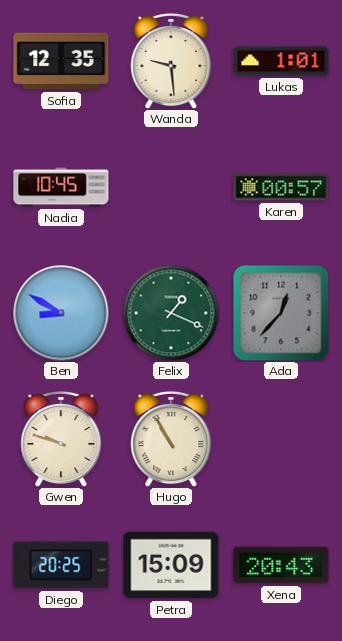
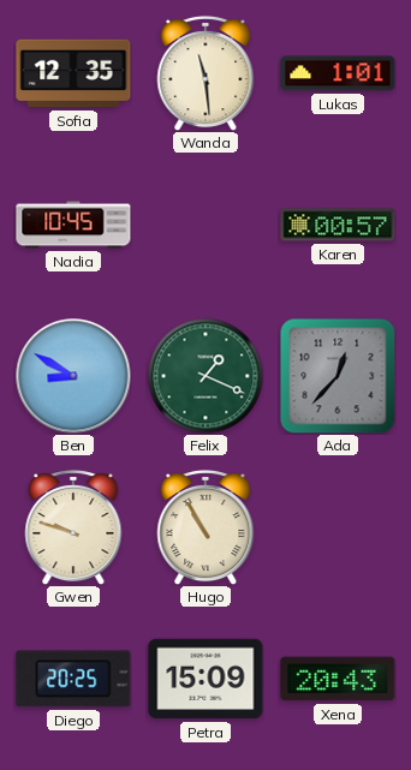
Wanda: 9:29 -> 11:29 (205, 73)
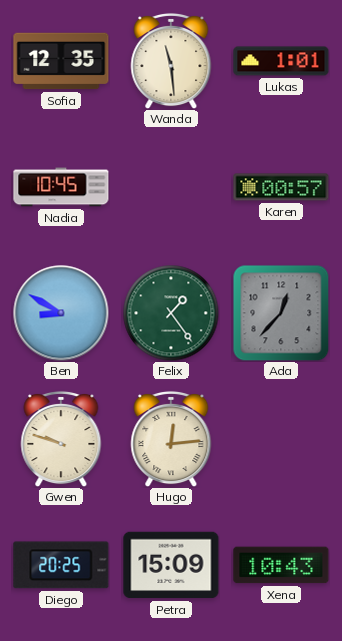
Felix: 1:19 -> 1:24 (171, 313)
Hugo: 10:55 -> 12:14 (171, 439)
Xena: 20:43 -> 10:43 (281, 565)
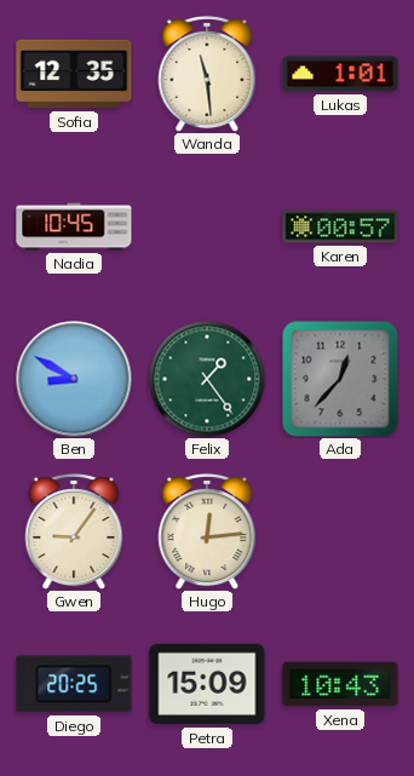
Gwen: 9:48 -> 9:06 (74, 531)
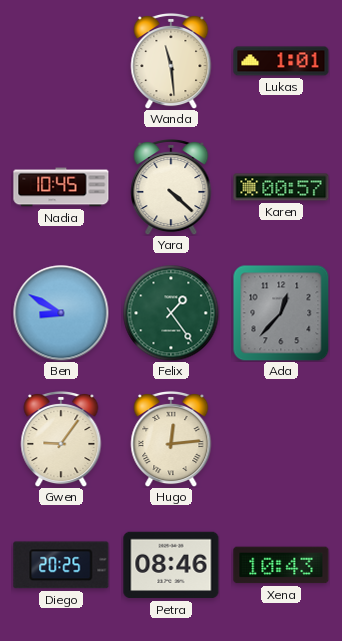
Sofia: 12:35 -> none (74, 74)
Yara: none -> 4:22 (171, 187)
Petra: 15:09 -> 08:46 (171, 565)
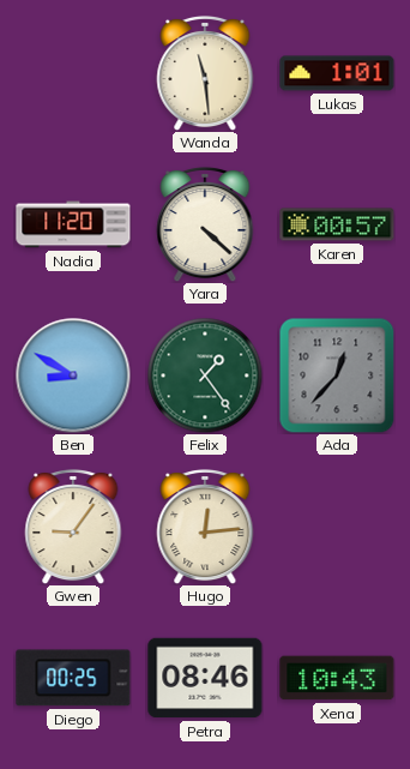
Nadia: 10:45 -> 11:20 (73, 224)
Diego: 20:25 -> 00:25 (73, 678)
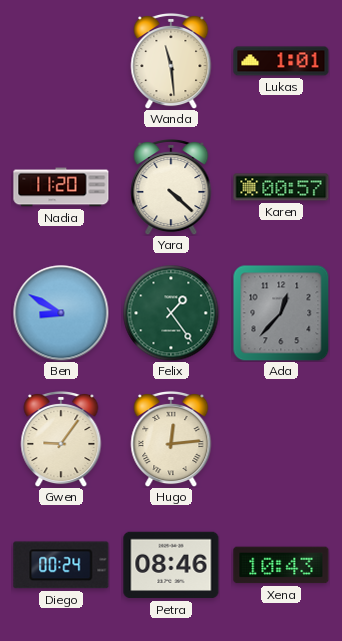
Diego: 00:25 -> 00:24 (61, 565)
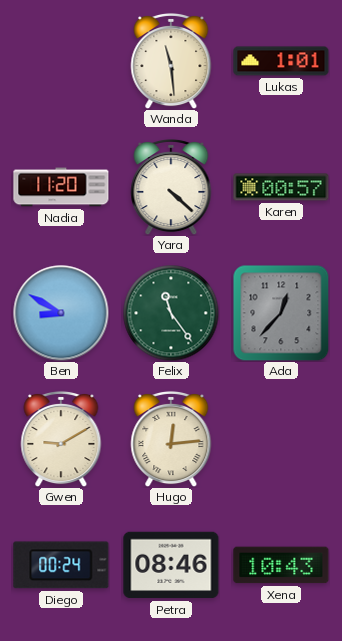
Felix: 1:24 -> 11:24 (171, 313)
Gwen: 9:06 -> 9:10 (61, 439)
